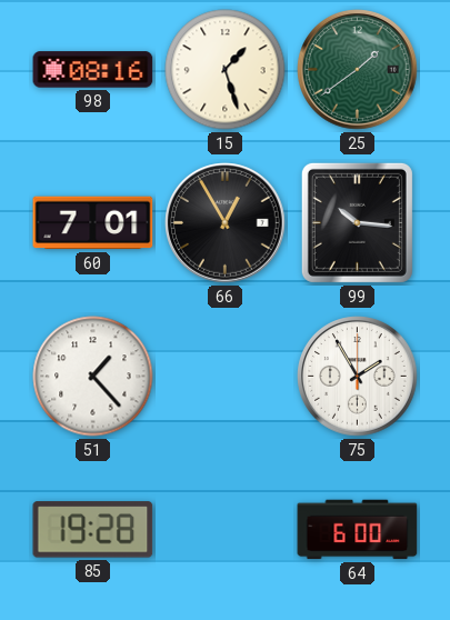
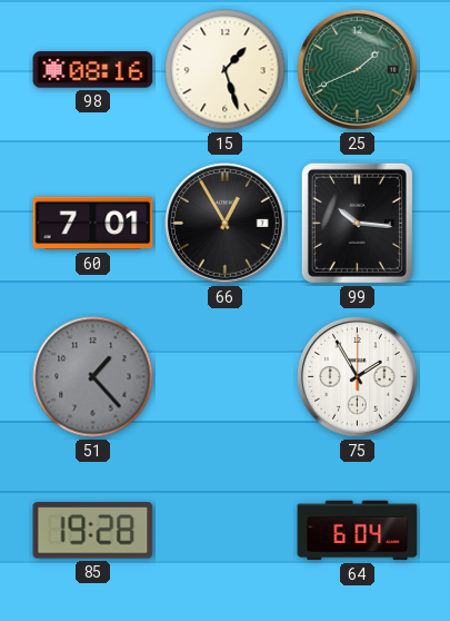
25: 1:39 -> 1:41 (358, 70)
51 dial: white -> grey (93, 377)
64: 6:00 -> 6:04 (358, 531)
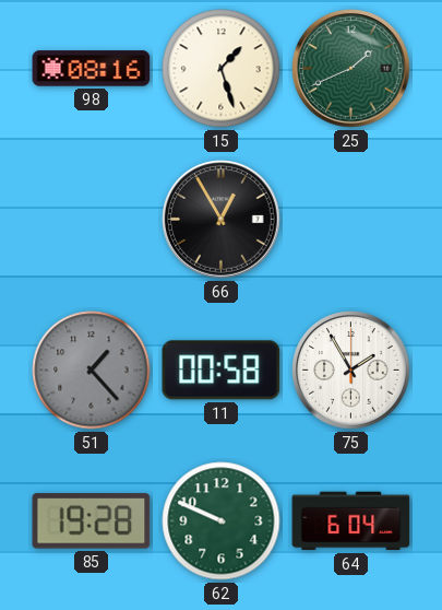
60: 7:01 -> none (93, 224)
99: 10:16 -> none (357, 223)
11: none -> 00:58 (222, 371)
62: none -> 9:49 (222, 521)
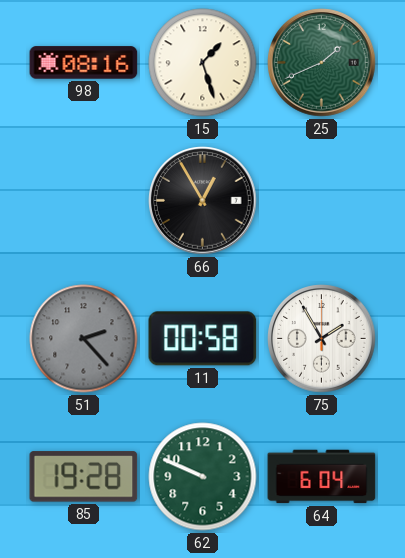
51: 1:23 -> 2:23 (84, 339)
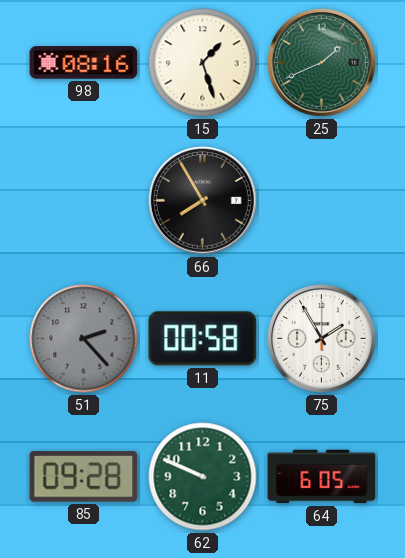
66: 12:55 -> 7:55 (203, 201)
85: 19:28 -> 09:28 (84, 477)
64: 6:04 -> 6:05 (322, 477)
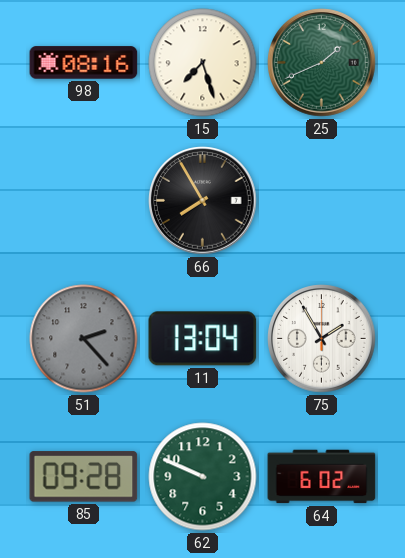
15: 1:27 -> 7:27 (203, 63)
11: 00:58 -> 13:04 (203, 339)
64: 6:05 -> 6:02 (322, 477)
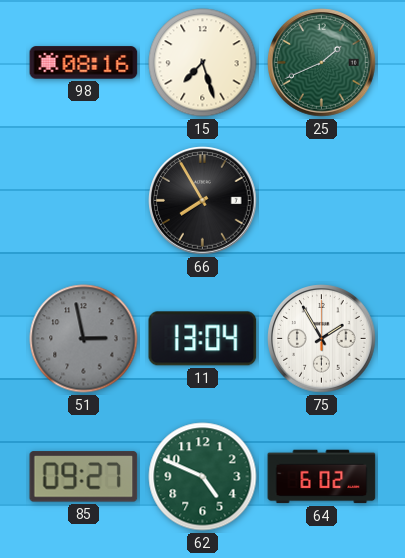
51: 2:23 -> 2:58 (84, 339)
85: 09:28 -> 09:27 (84, 477)
62: 9:49 -> 4:49 (203, 477)
